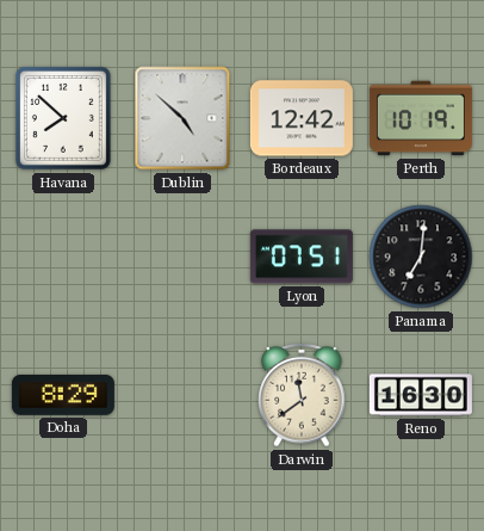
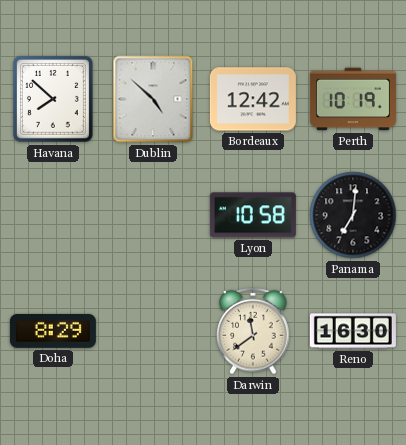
Lyon: 07:51 -> 10:58 (253, 215)
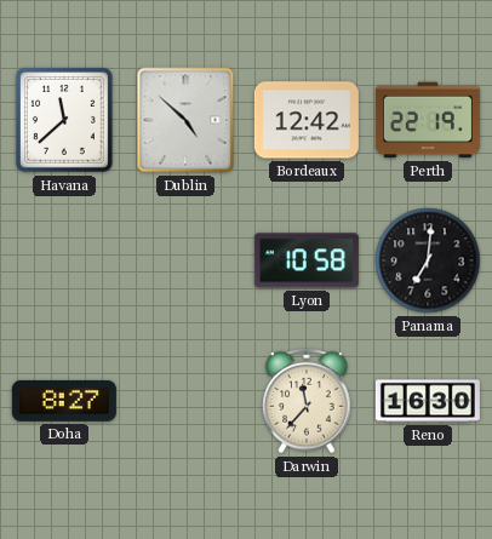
Havana: 7:52 -> 11:38 (64, 120)
Perth: 10:19 -> 22:19 (428, 120)
Doha: 8:29 -> 8:27 (64, 401)
Darwin: 11:39 -> 11:37 (307, 401)
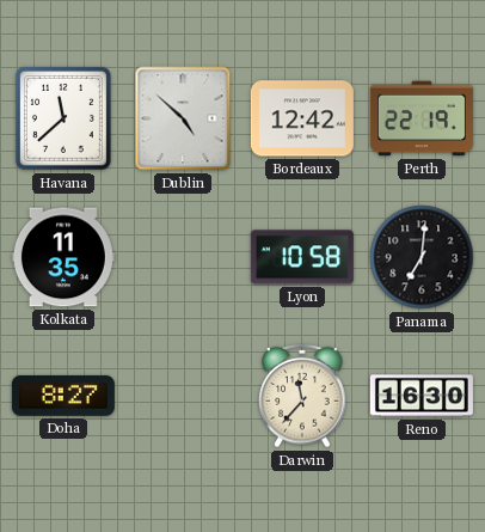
Kolkata: none -> 11:35 (63, 257)
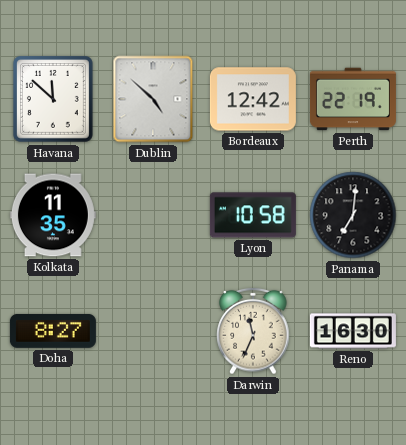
Havana: 11:38 -> 11:52 (53, 99)
Darwin: 11:37 -> 11:34 (253, 331)
